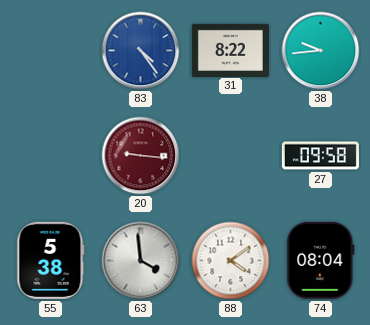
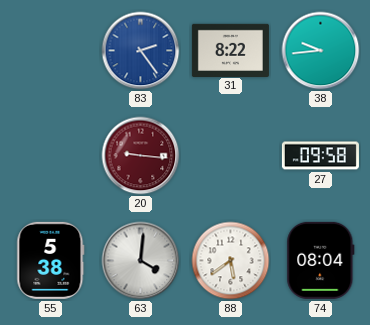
83: 4:24 -> 2:24 (141, 51)
63: 3:59 -> 4:01 (141, 261)
88: 4:09 -> 5:39 (231, 261)
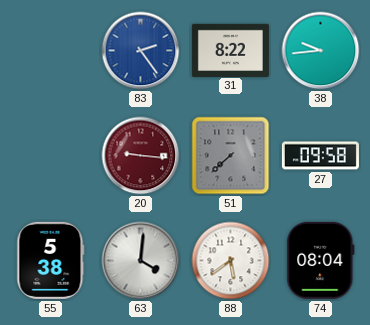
51: none -> 7:38 (231, 156)
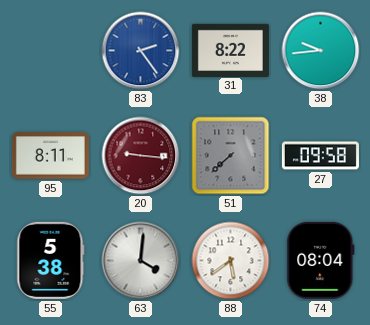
95: none -> 8:11 (50, 156)
